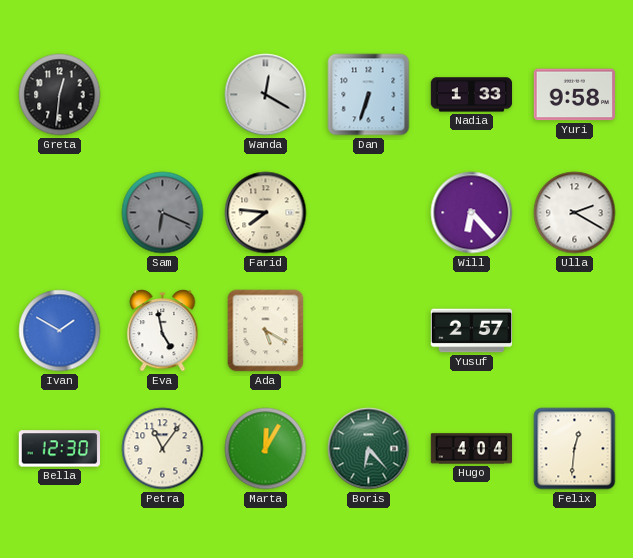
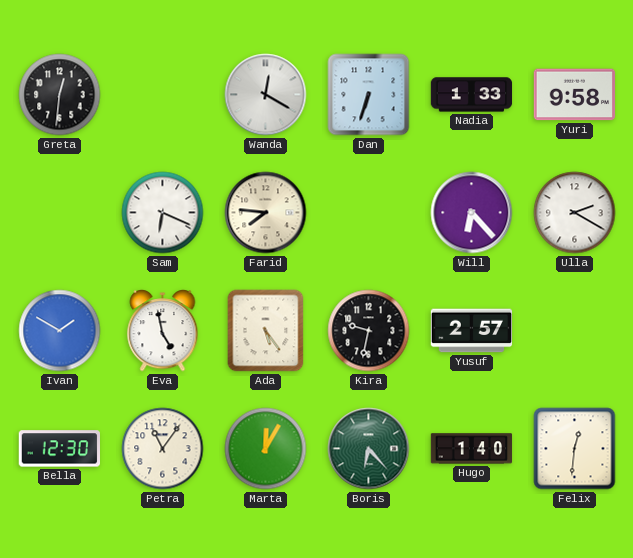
Sam dial: grey -> white (163, 213)
Ada: 5:20 -> 5:24 (266, 331)
Kira: none -> 9:32 (369, 331)
Hugo: 4:04 -> 1:40 (472, 449)
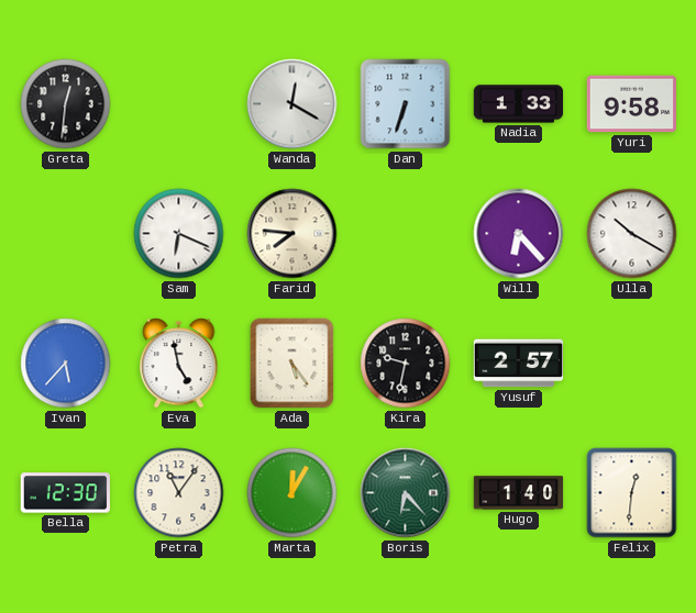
Ulla: 2:20 -> 10:20 (632, 234)
Ivan: 1:50 -> 5:37 (66, 364)
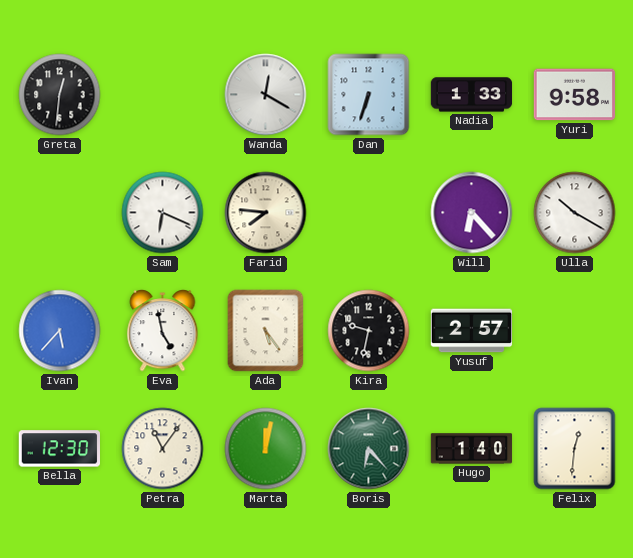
Marta: 12:05 -> 12:02 (266, 449)
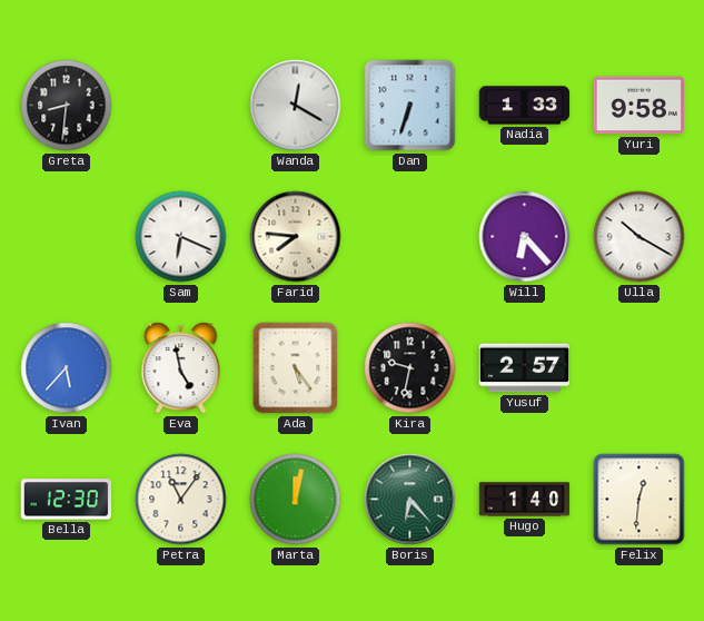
Greta: 12:31 -> 8:31 (67, 106)
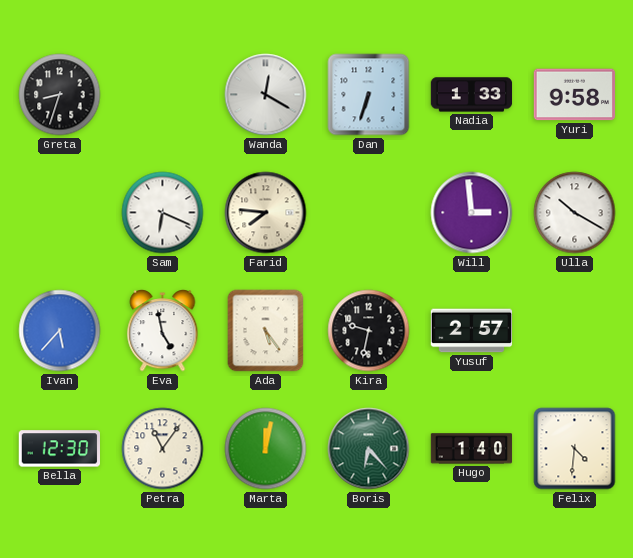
Greta: 8:31 -> 8:33 (60, 95)
Will: 6:23 -> 2:59 (472, 213)
Felix: 12:31 -> 4:31 (575, 449)
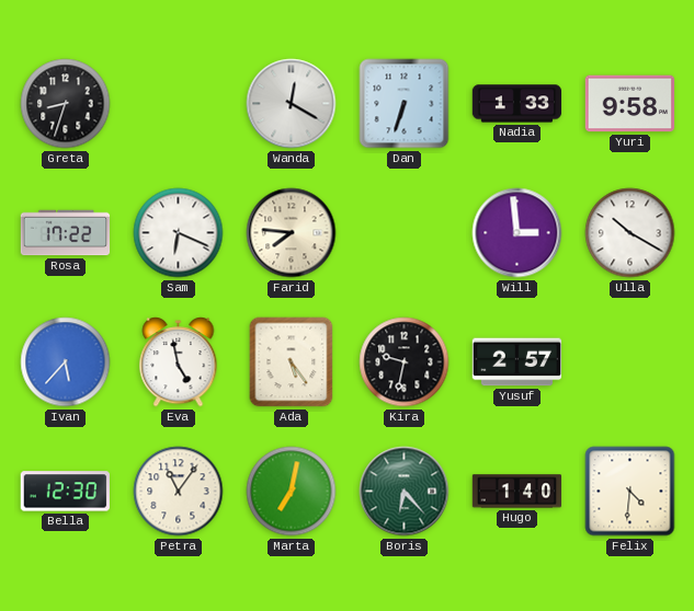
Rosa: none -> 17:22 (66, 233)
Marta: 12:02 -> 7:02 (292, 492)
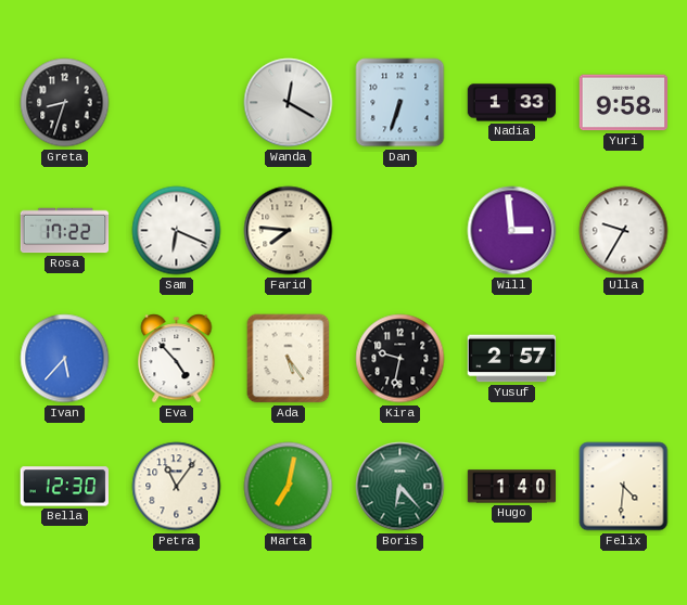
Ulla: 10:20 -> 9:35 (624, 231)
Eva: 4:58 -> 4:53 (177, 359)
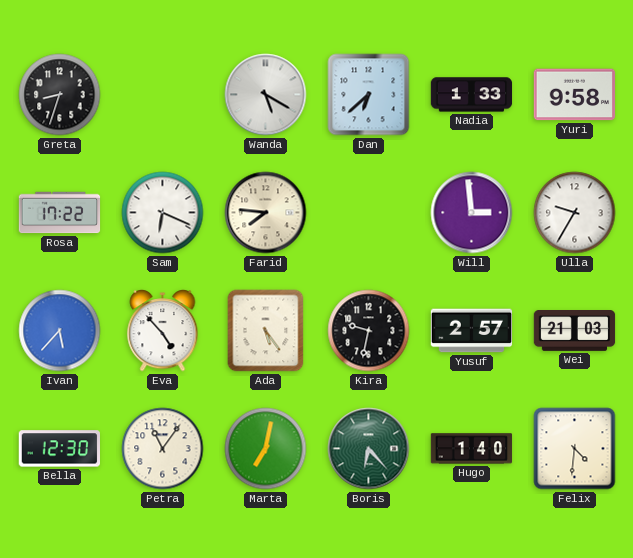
Wanda: 12:20 -> 5:20 (266, 95)
Dan: 6:33 -> 6:38 (369, 95)
Wei: none -> 21:03 (575, 331)
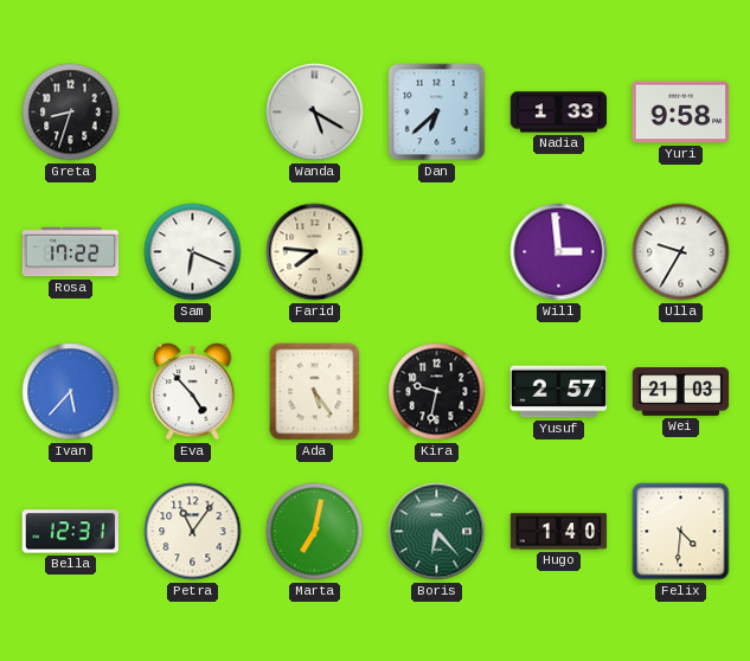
Bella: 12:30 -> 12:31 (70, 532)
